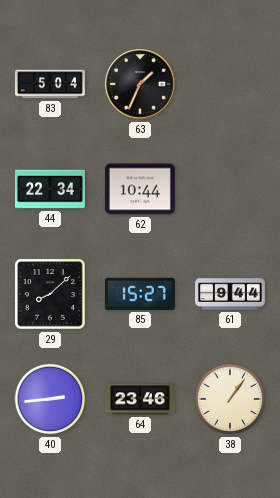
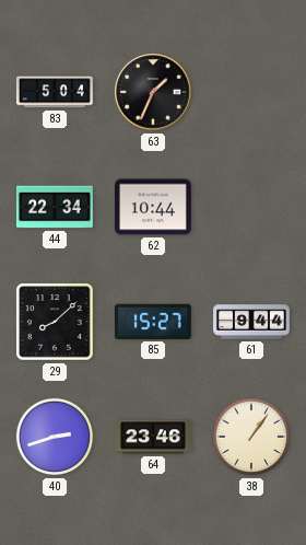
40: 2:44 -> 2:42 (55, 437)
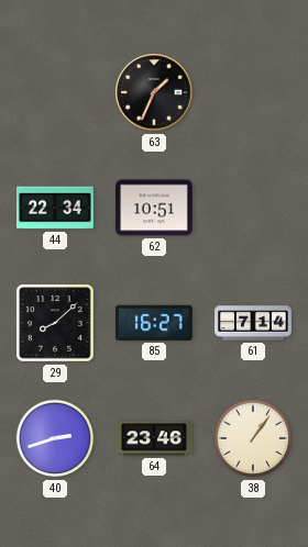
83: 5:04 -> none (55, 92)
62: 10:44 -> 10:51 (154, 208)
85: 15:27 -> 16:27 (154, 323)
61: 9:44 -> 7:14 (254, 323)
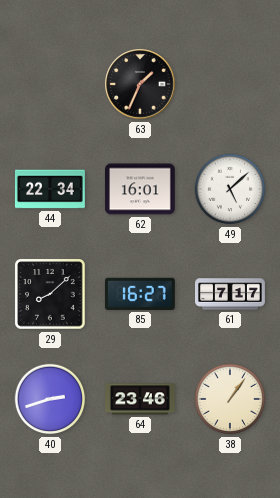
62: 10:51 -> 16:01 (140, 189)
49: none -> 5:08 (230, 189)
61: 7:14 -> 7:17 (231, 294)
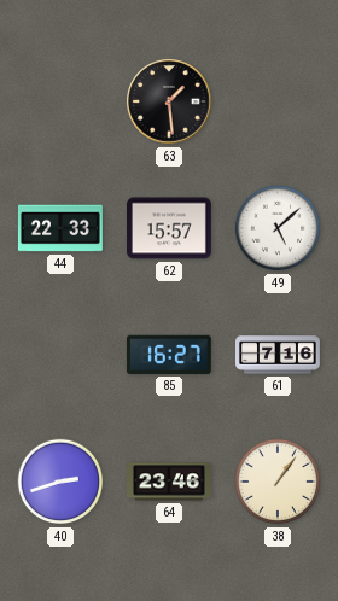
63: 1:34 -> 1:29 (169, 101)
44: 22:34 -> 22:33 (60, 228)
62: 16:01 -> 15:57 (169, 228)
29: 8:08 -> none (50, 294)
61: 7:17 -> 7:16 (279, 355)
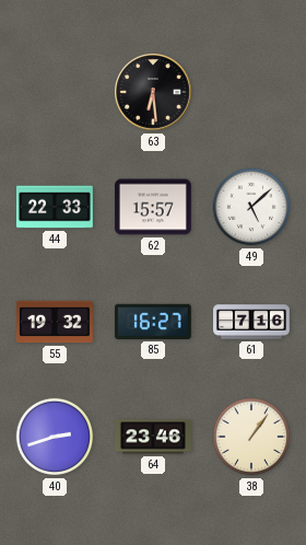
63: 1:29 -> 6:29 (153, 92)
55: none -> 19:32 (55, 322)
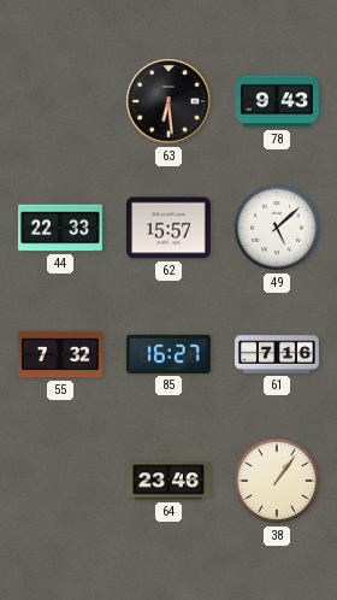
78: none -> 9:43 (278, 101)
55: 19:32 -> 7:32 (60, 354)
40: 2:42 -> none (55, 437)
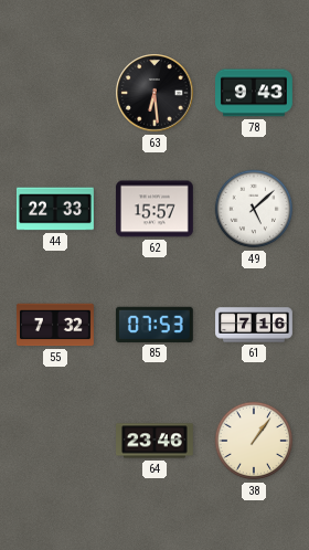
85: 16:27 -> 07:53 (154, 325)
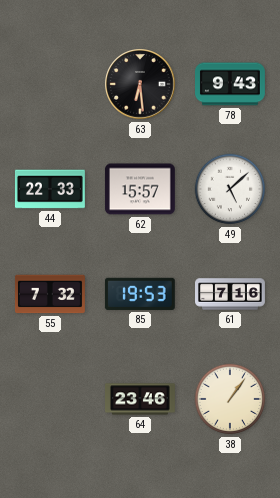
85: 07:53 -> 19:53 (140, 294)
